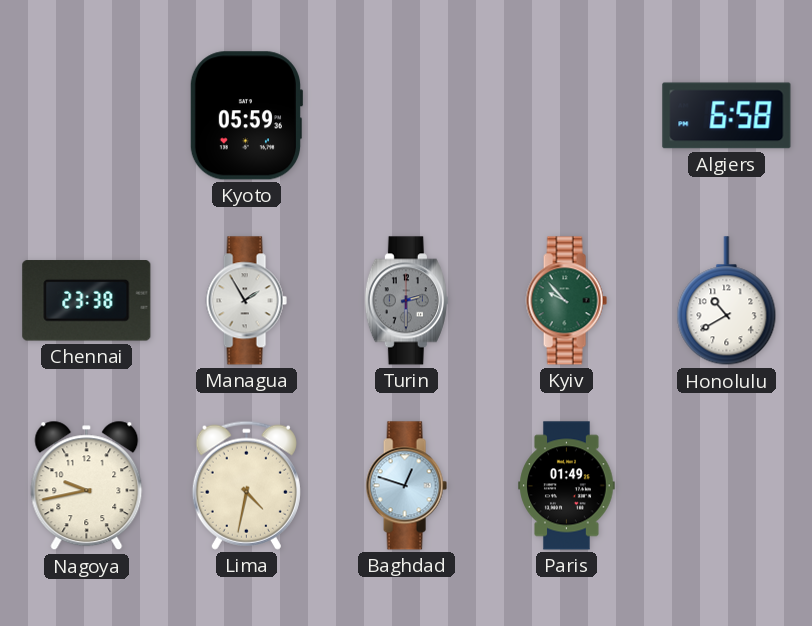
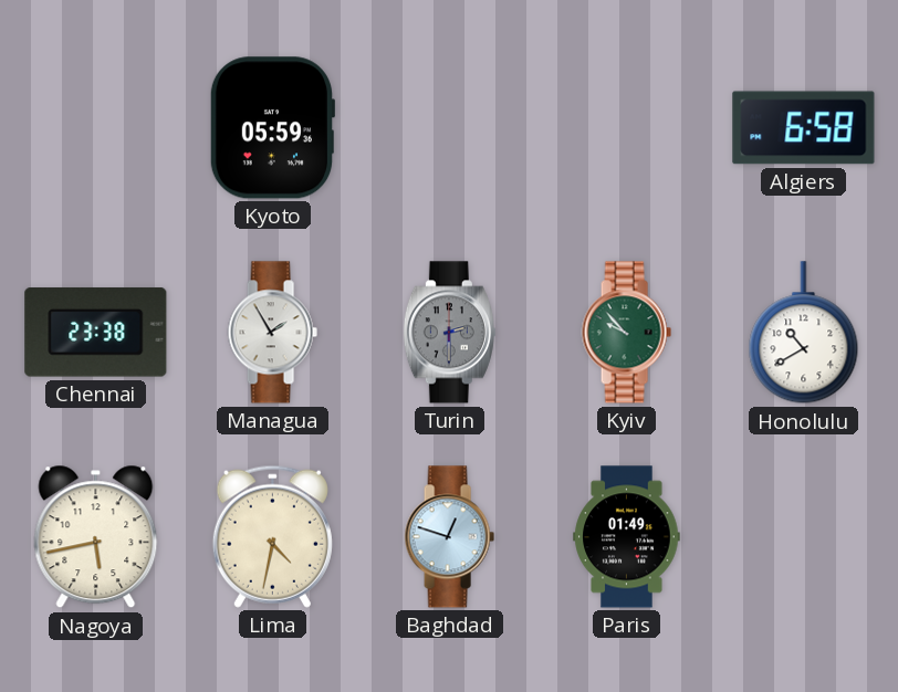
Nagoya: 9:43 -> 5:43 (96, 537)
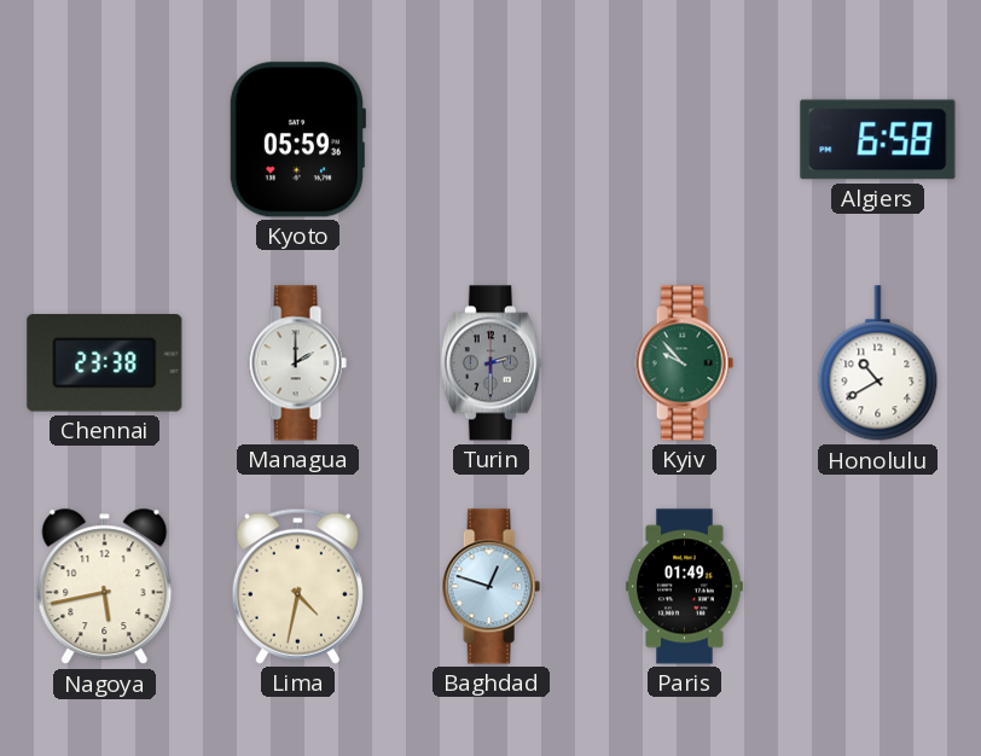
Managua: 1:55 -> 2:00 (297, 364)
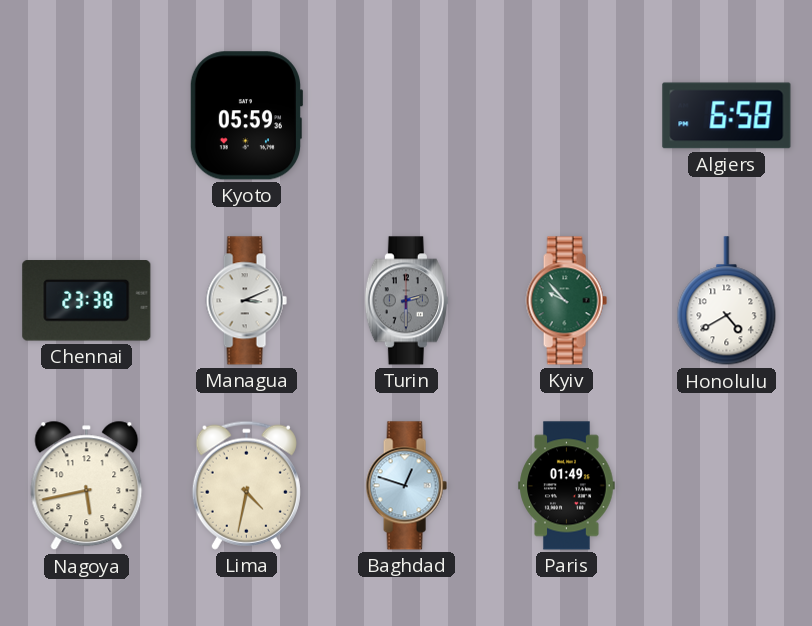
Managua: 2:00 -> 3:11 (246, 301)
Honolulu: 10:40 -> 4:40 (727, 301)
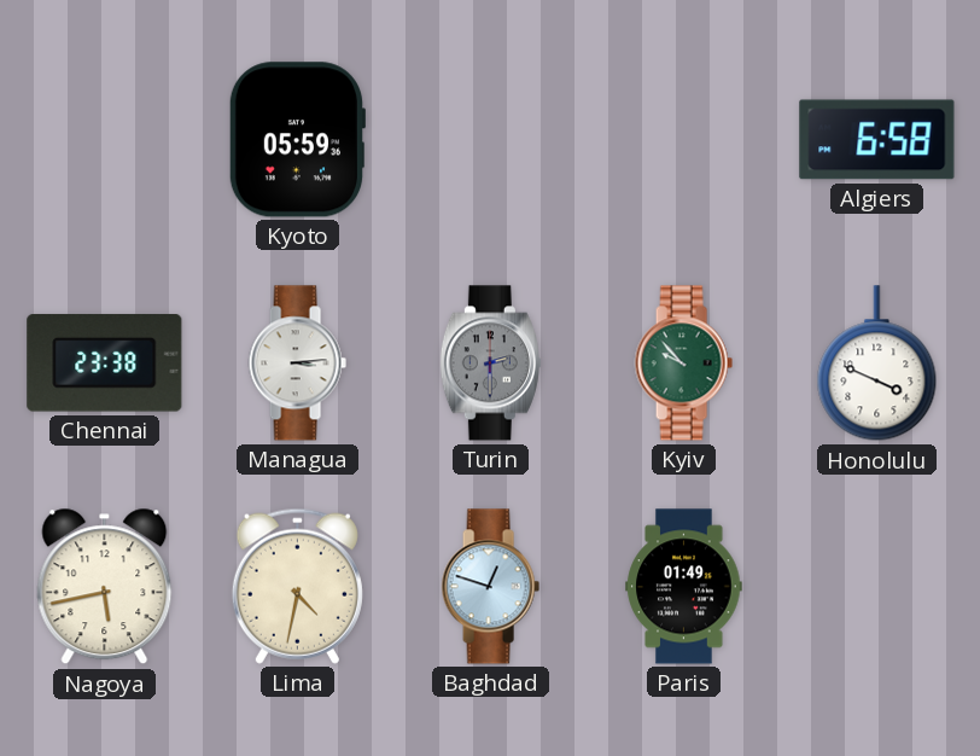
Managua: 3:11 -> 3:14 (297, 364)
Honolulu: 4:40 -> 3:49 (877, 364)
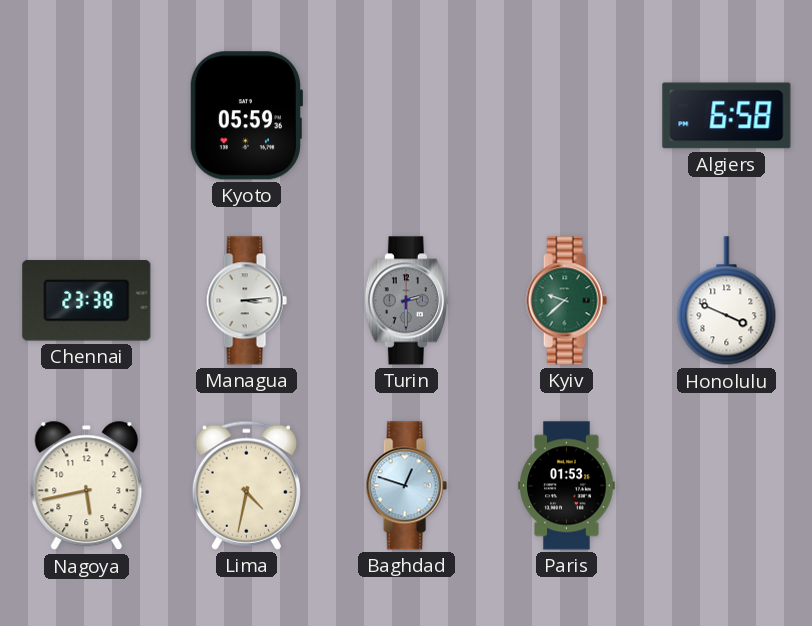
Kyiv: 9:53 -> 9:38 (566, 301)
Paris: 01:49 -> 01:53 (567, 486)
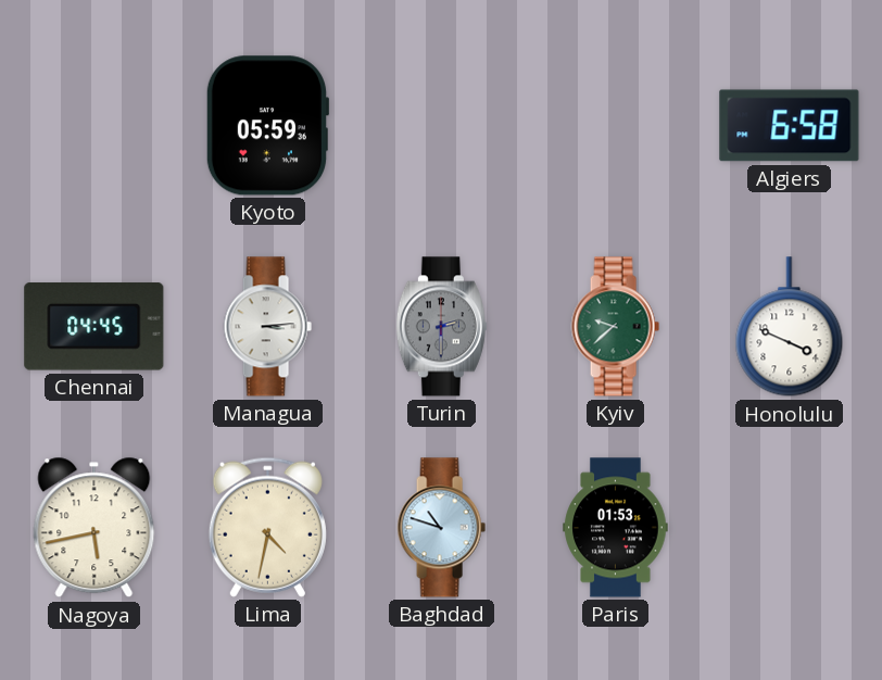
Chennai: 23:38 -> 04:45 (94, 327)
Baghdad: 12:48 -> 10:48 (441, 528)
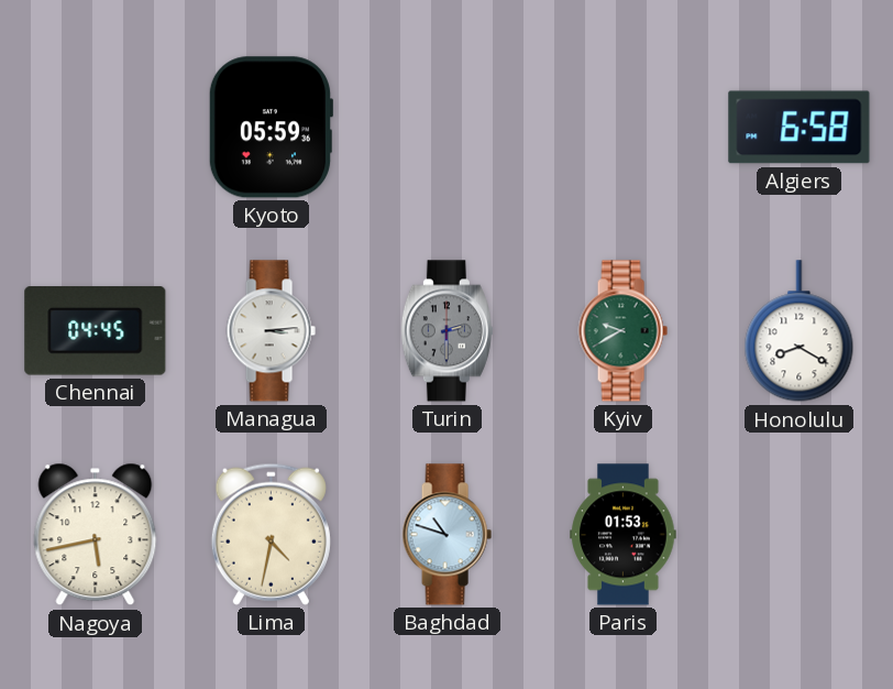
Kyiv: 9:38 -> 9:40 (622, 331)
Honolulu: 3:49 -> 8:20 (800, 331)
